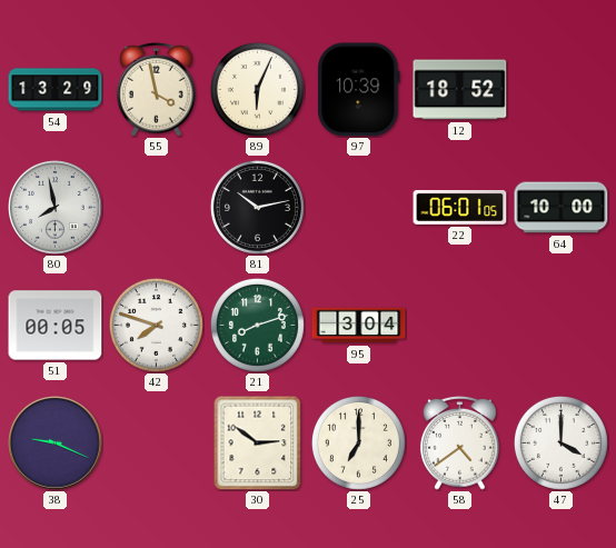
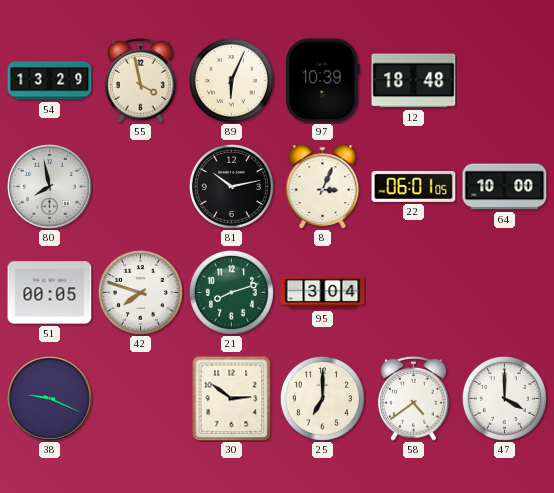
12: 18:52 -> 18:48 (414, 81)
8: none -> 3:04 (323, 187)
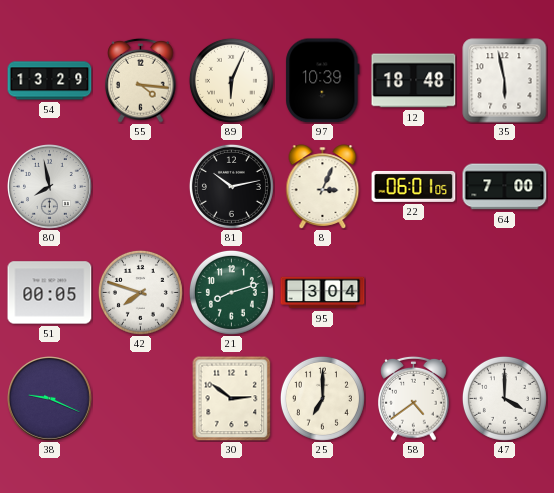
55: 3:58 -> 4:16 (141, 80)
35: none -> 5:58 (505, 81)
64: 10:00 -> 7:00 (505, 187)
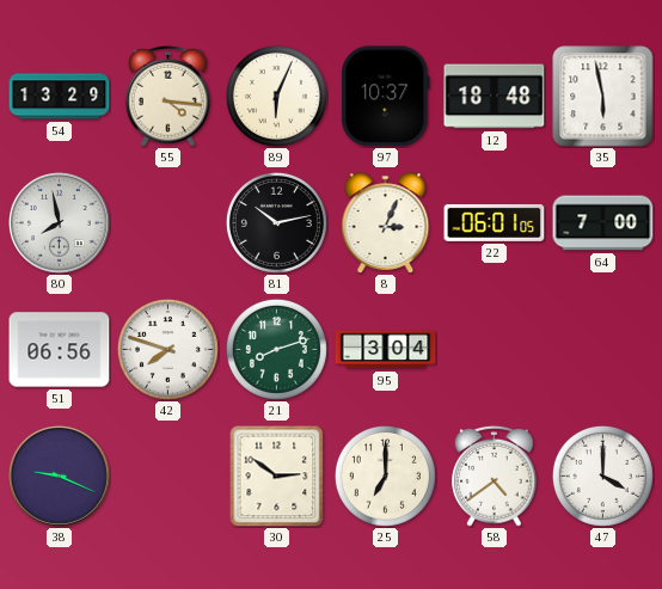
97: 10:39 -> 10:37 (386, 97)
51: 00:05 -> 06:56 (60, 350)
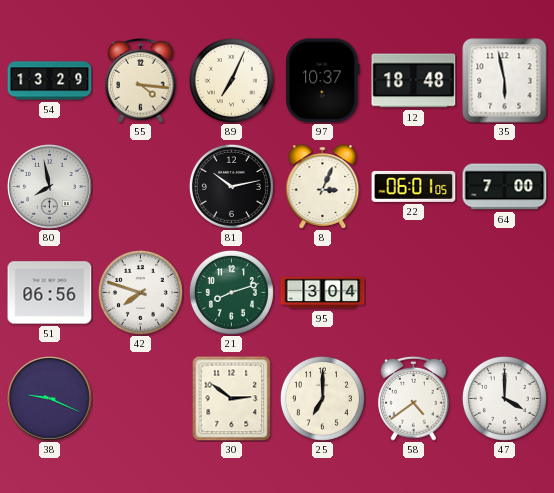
89: 6:04 -> 7:04 (231, 80)
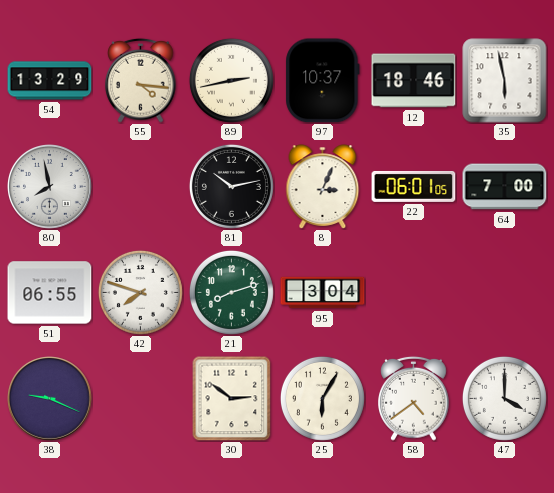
89: 7:04 -> 2:43 (231, 80)
12: 18:48 -> 18:46 (414, 81)
51: 06:56 -> 06:55 (50, 293)
25: 7:00 -> 6:05 (322, 398)
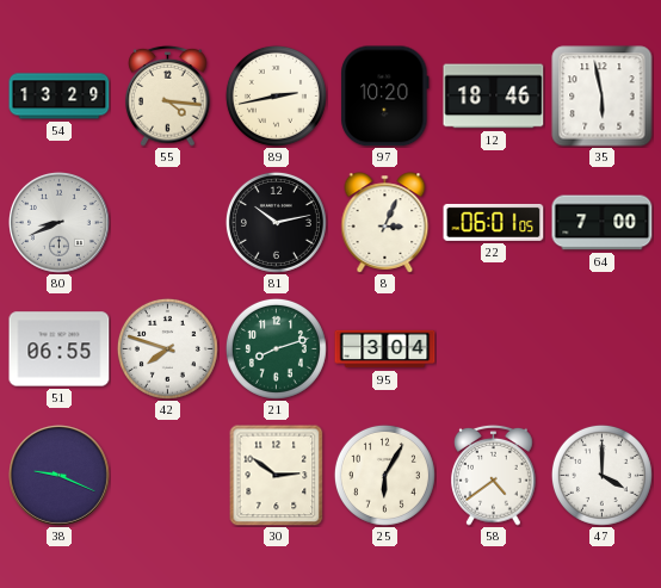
97: 10:37 -> 10:20 (385, 97)
80: 7:58 -> 8:41 (60, 223)
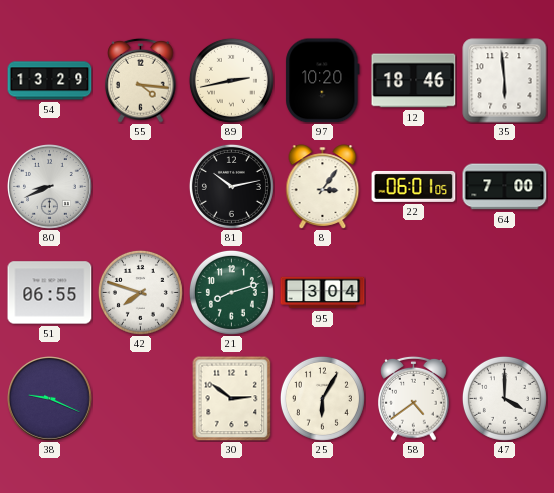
35: 5:58 -> 5:59 (505, 81)
8: 3:04 -> 3:06 (323, 187)
